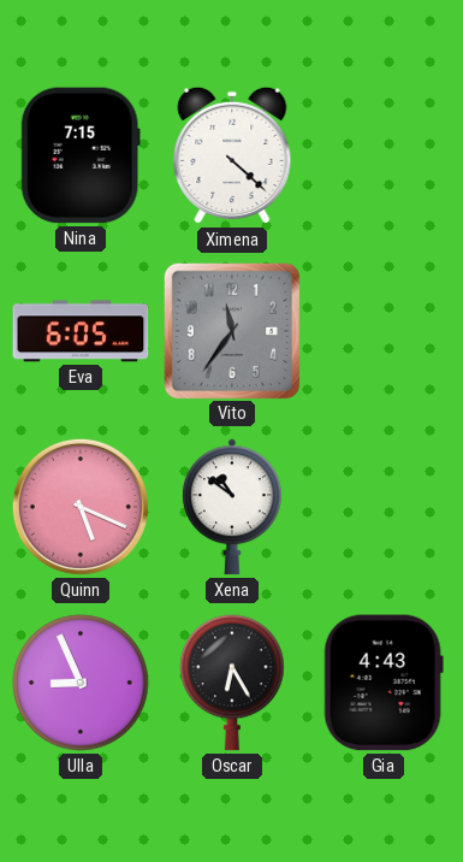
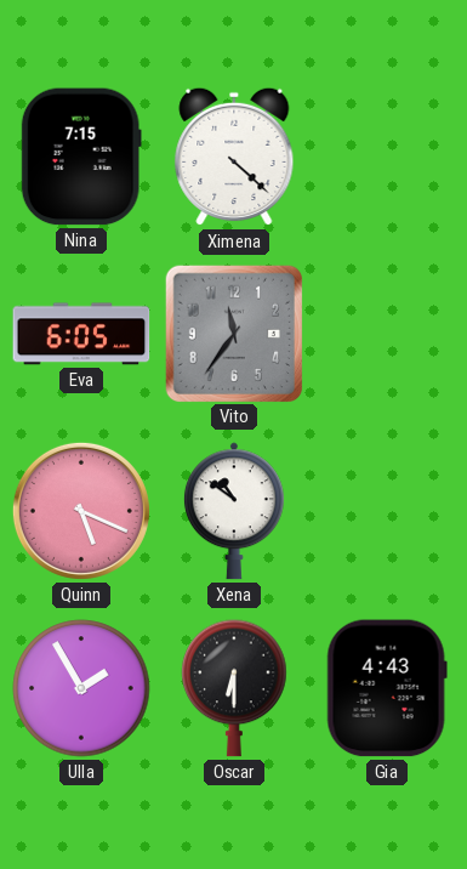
Ulla: 8:56 -> 1:55 (81, 688)
Oscar: 6:25 -> 6:30 (234, 688)
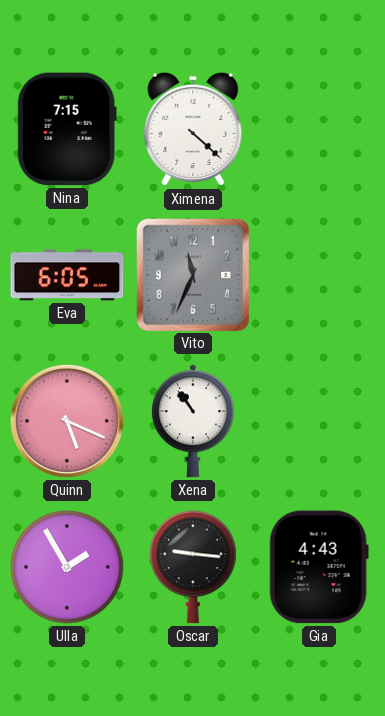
Vito: 11:36 -> 11:34 (192, 274)
Xena: 10:51 -> 10:54 (193, 421)
Oscar: 6:30 -> 9:16 (193, 567)
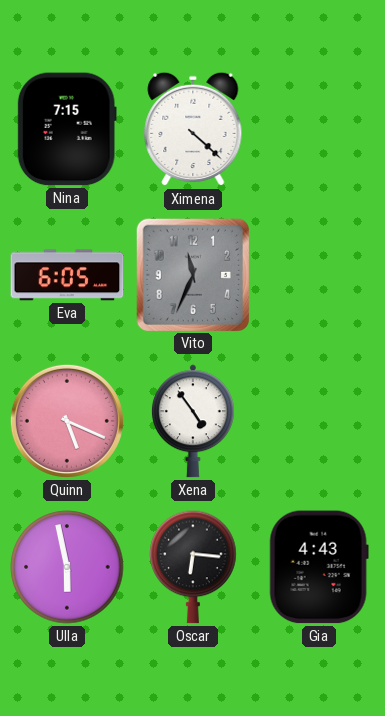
Xena: 10:54 -> 4:54 (193, 421)
Ulla: 1:55 -> 5:58 (67, 567)
Oscar: 9:16 -> 6:16 (193, 567)
